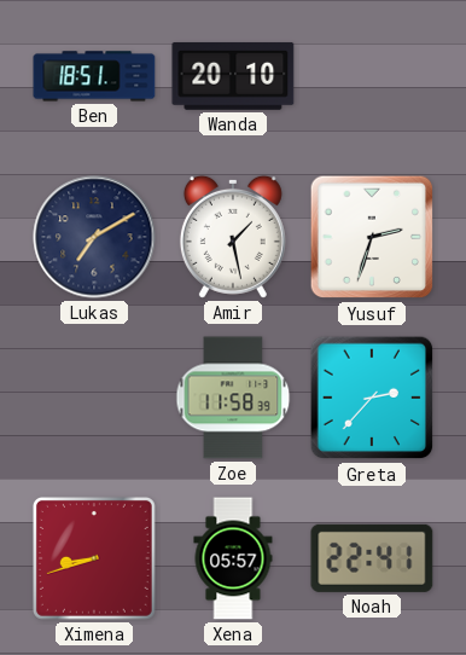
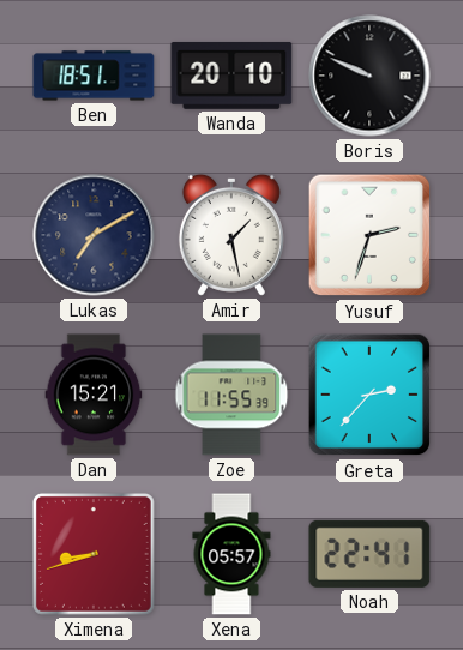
Boris: none -> 9:49 (369, 76)
Dan: none -> 15:21 (94, 395)
Zoe: 11:58 -> 11:55 (231, 395)
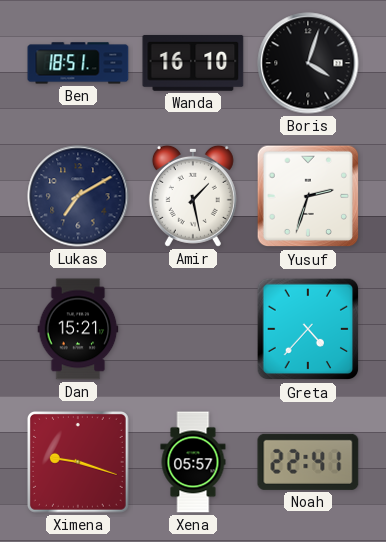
Wanda: 20:10 -> 16:10 (193, 63)
Boris: 9:49 -> 4:03 (308, 63)
Zoe: 11:55 -> none (231, 395)
Greta: 2:37 -> 4:37 (308, 329)
Ximena: 8:42 -> 9:18 (78, 462)
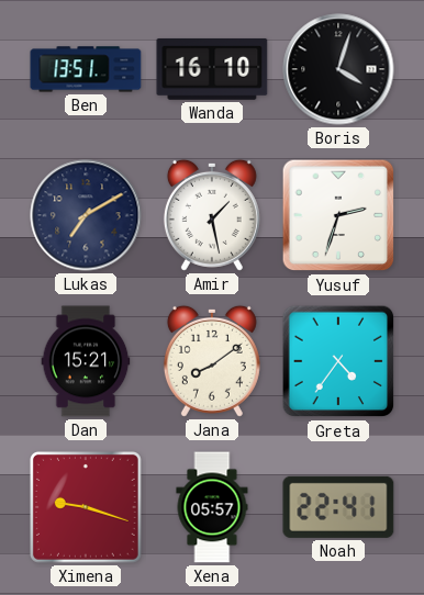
Ben: 18:51 -> 13:51 (86, 69)
Jana: none -> 8:09 (212, 361)
Greta: 4:37 -> 4:36 (338, 361)
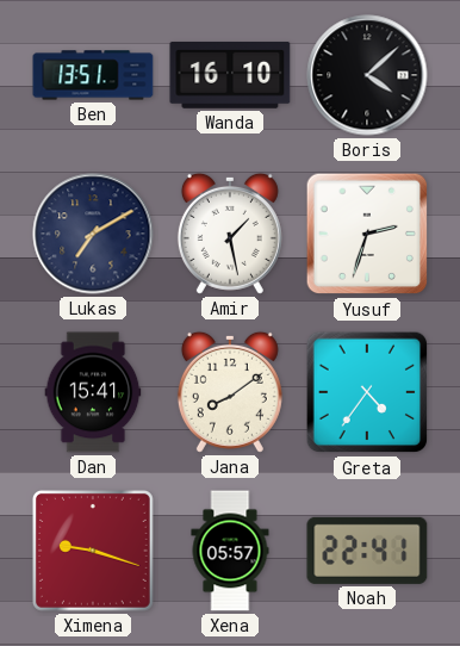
Boris: 4:03 -> 4:08 (367, 75)
Dan: 15:21 -> 15:41 (93, 392)
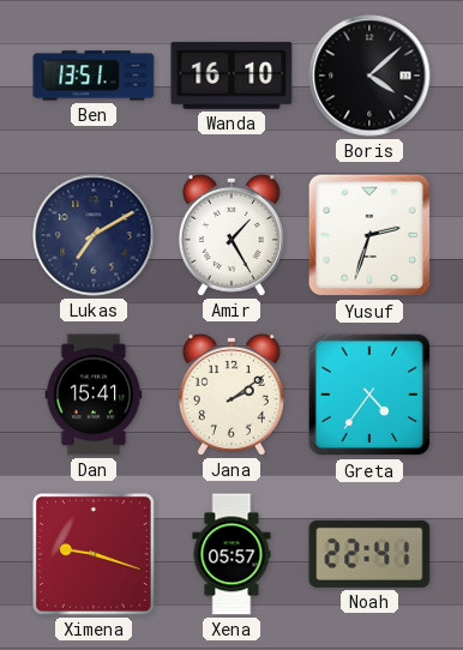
Amir: 1:28 -> 1:25 (231, 235)
Jana: 8:09 -> 2:09 (231, 395)
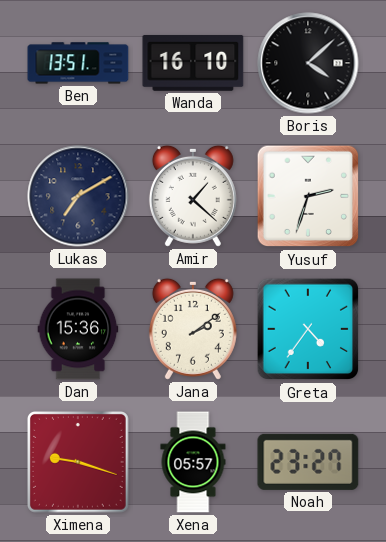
Amir: 1:25 -> 1:22 (193, 196)
Dan: 15:41 -> 15:36 (78, 329)
Noah: 22:41 -> 23:27 (308, 462)
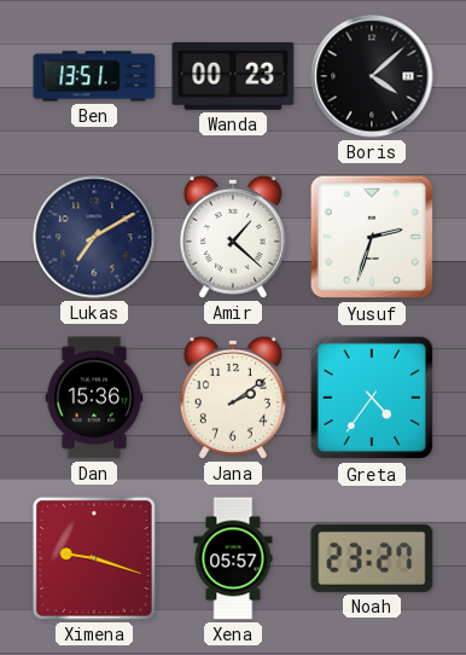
Wanda: 16:10 -> 00:23 (233, 76)
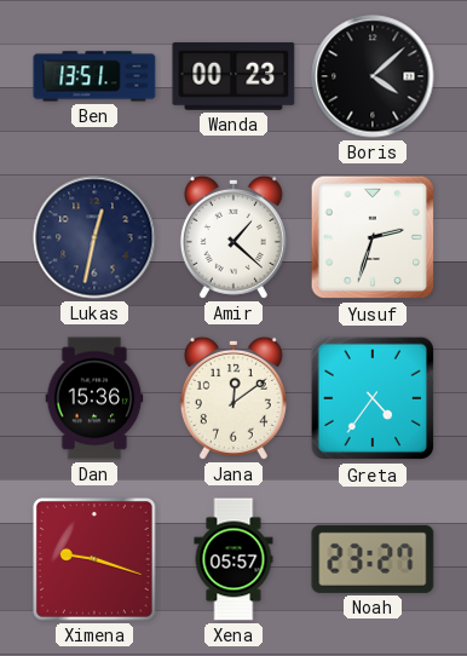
Lukas: 7:10 -> 12:32 (94, 237)
Jana: 2:09 -> 12:09 (234, 398)
